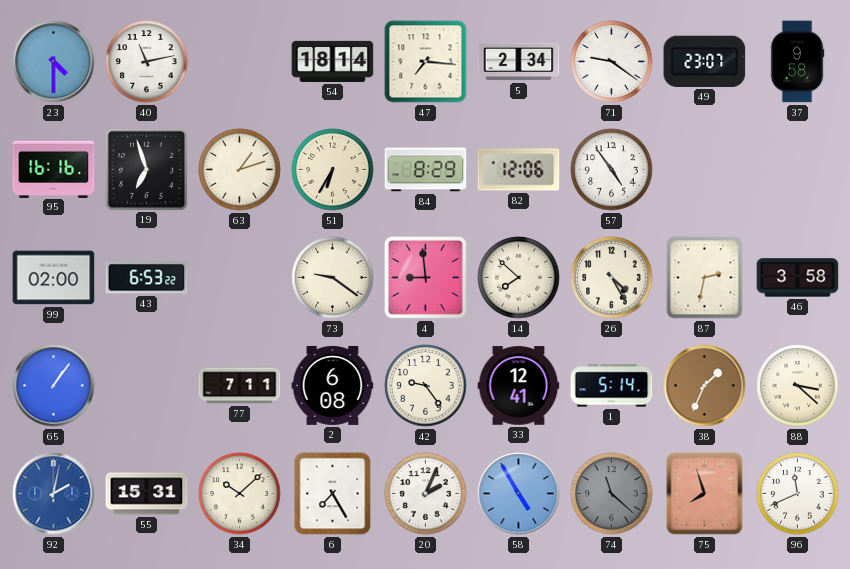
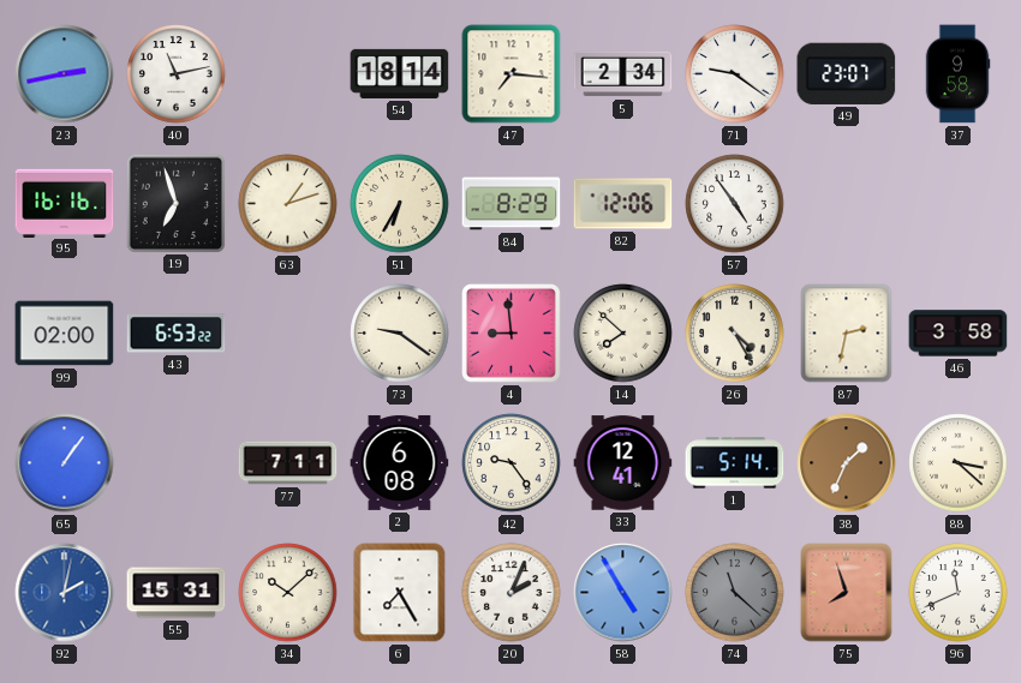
23: 4:30 -> 2:43 (65, 74)
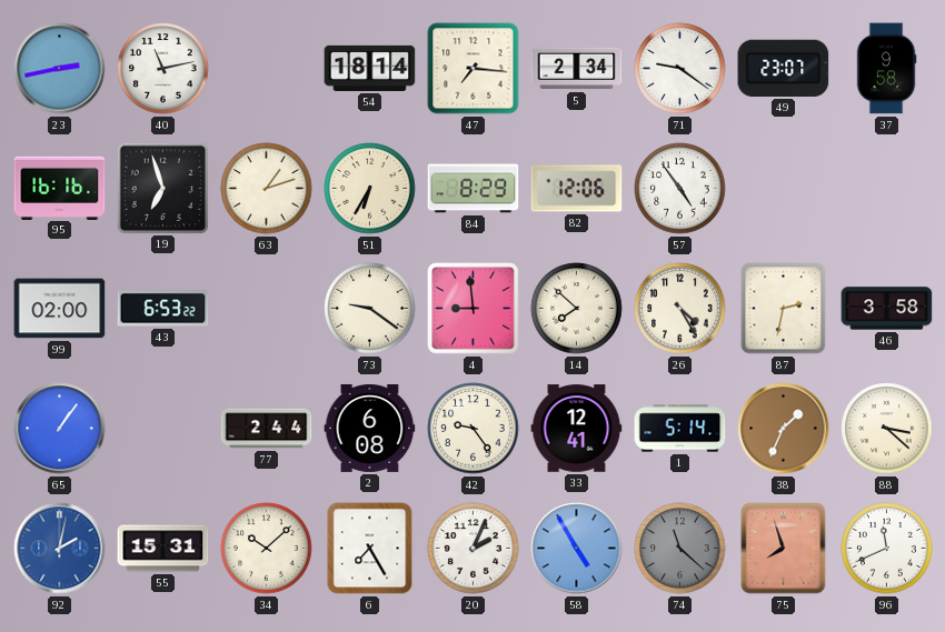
77: 7:11 -> 2:44 (267, 429)
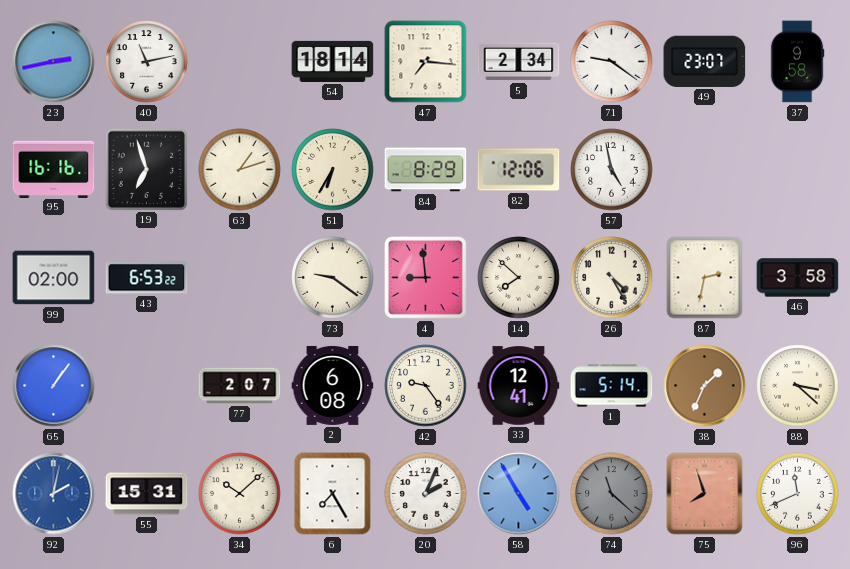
57: 4:54 -> 4:58 (612, 170)
77: 2:44 -> 2:07 (240, 386)
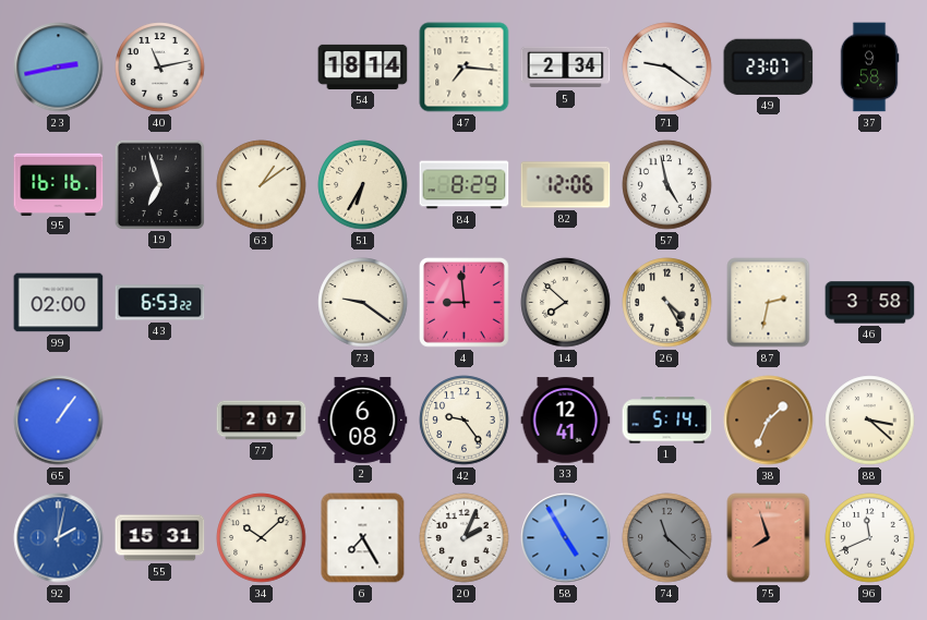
63: 1:12 -> 1:09 (262, 185)
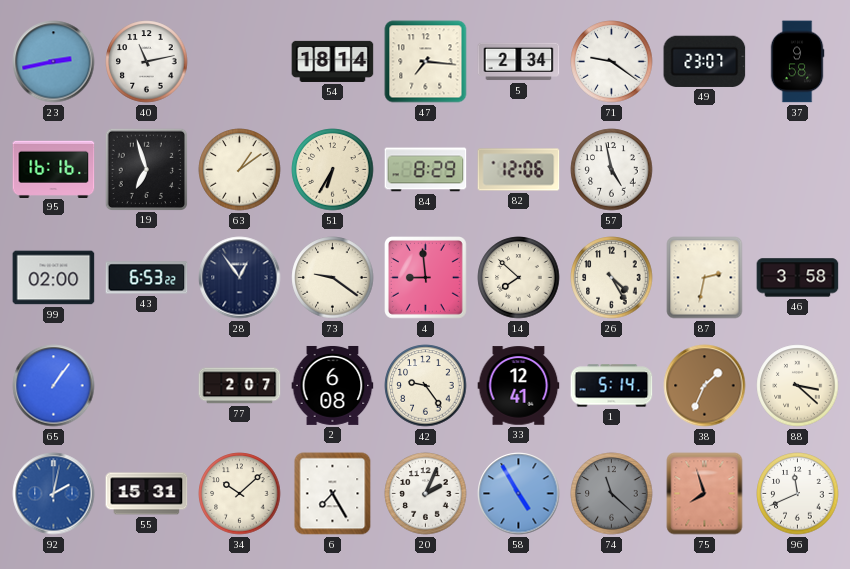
28: none -> 12:54 (240, 278)
